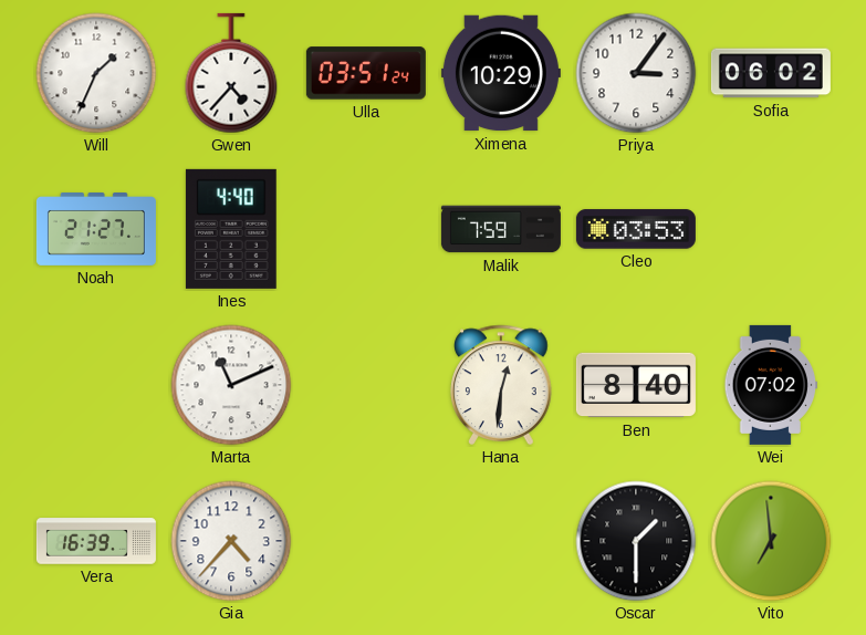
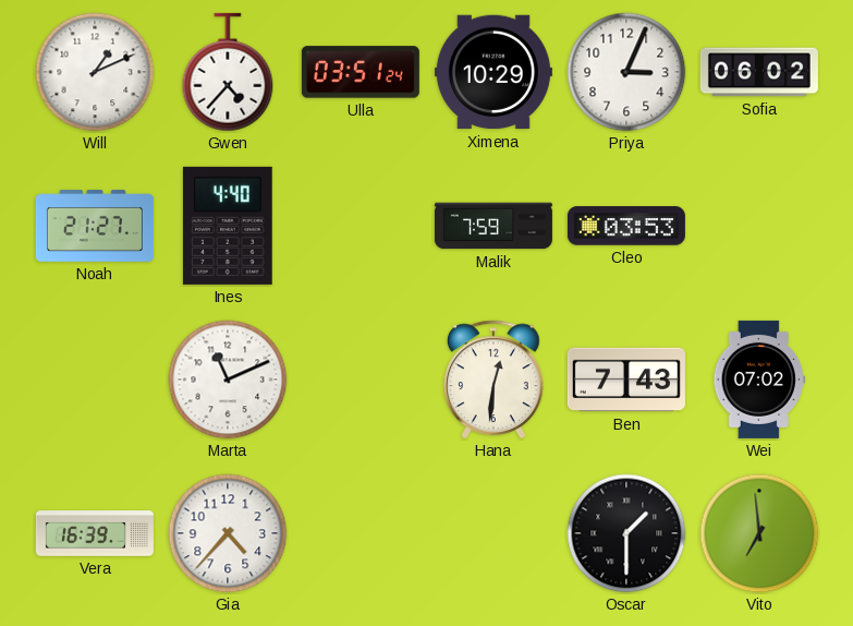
Will: 1:34 -> 1:11 (95, 72)
Priya: 3:06 -> 3:04 (626, 72)
Ben: 8:40 -> 7:43 (626, 380)
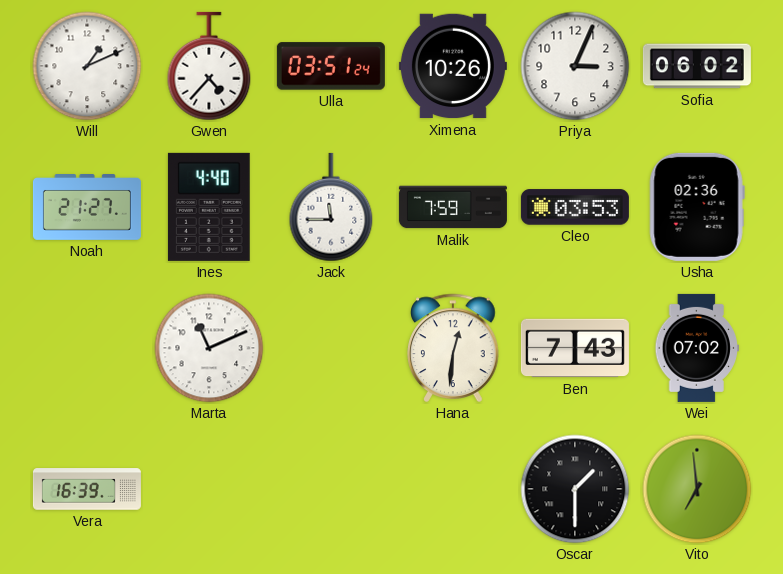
Ximena: 10:29 -> 10:26 (453, 66)
Jack: none -> 11:45 (331, 207)
Usha: none -> 02:36 (697, 207)
Gia: 4:37 -> none (228, 533)
